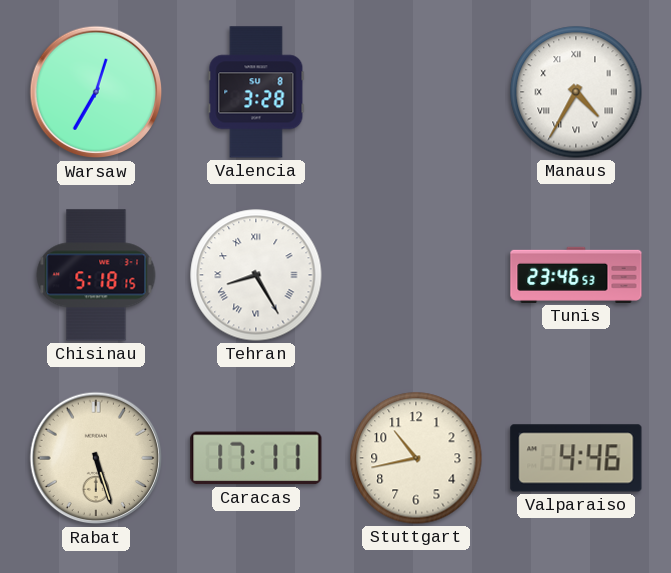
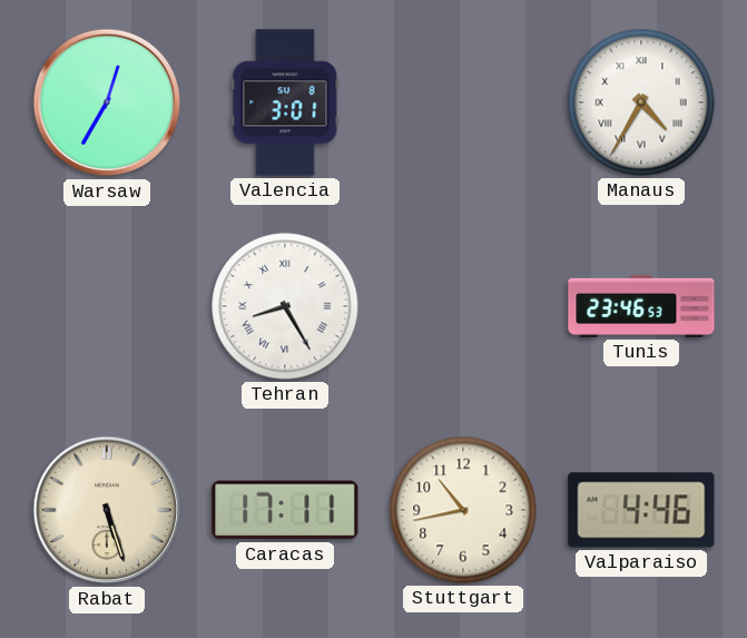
Valencia: 3:28 -> 3:01 (285, 102)
Chisinau: 5:18 -> none (96, 275)
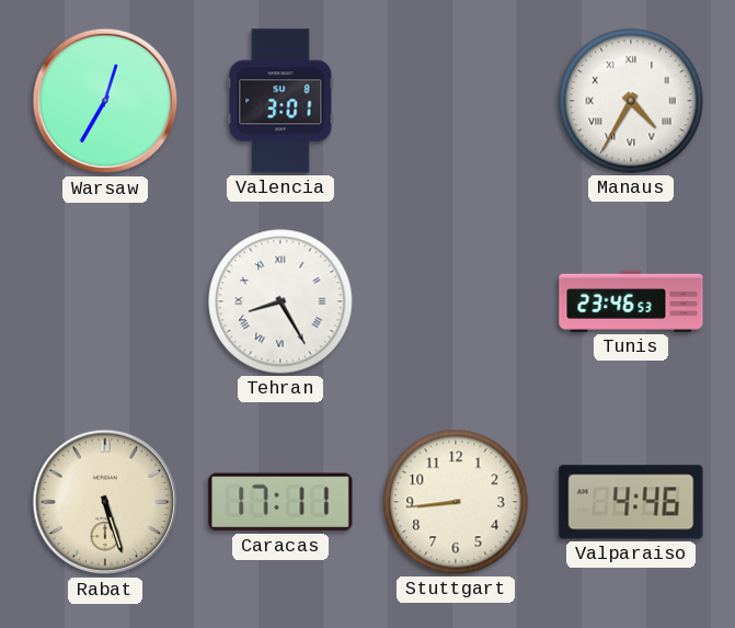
Stuttgart: 10:43 -> 8:44 (456, 502)
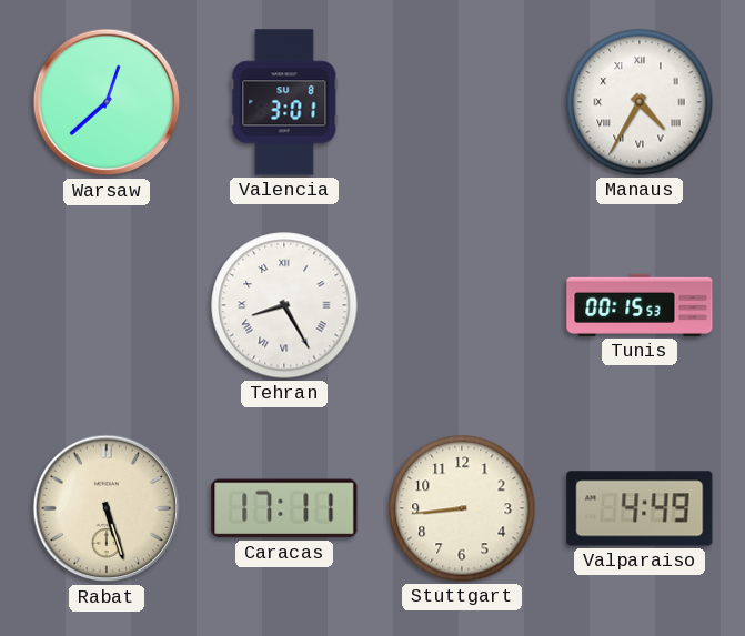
Warsaw: 12:35 -> 12:38 (107, 102)
Tunis: 23:46 -> 00:15 (640, 305)
Valparaiso: 4:46 -> 4:49 (640, 508)
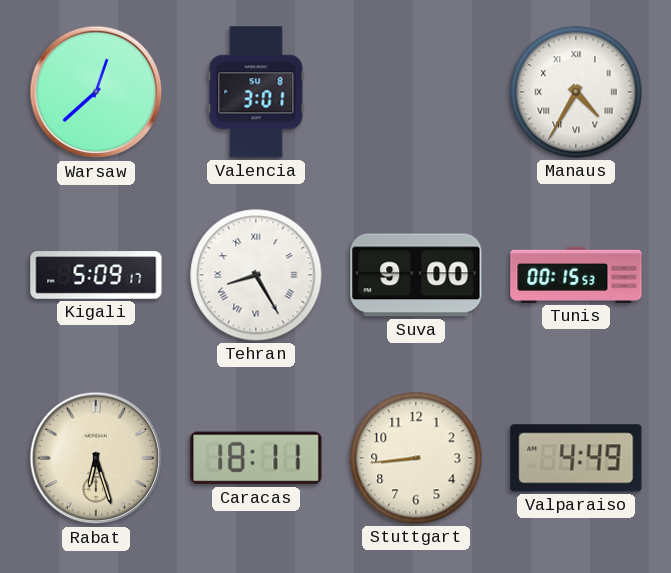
Kigali: none -> 5:09 (96, 275)
Suva: none -> 9:00 (416, 275)
Rabat: 5:27 -> 6:27 (96, 458)
Caracas: 17:11 -> 18:11 (256, 458)
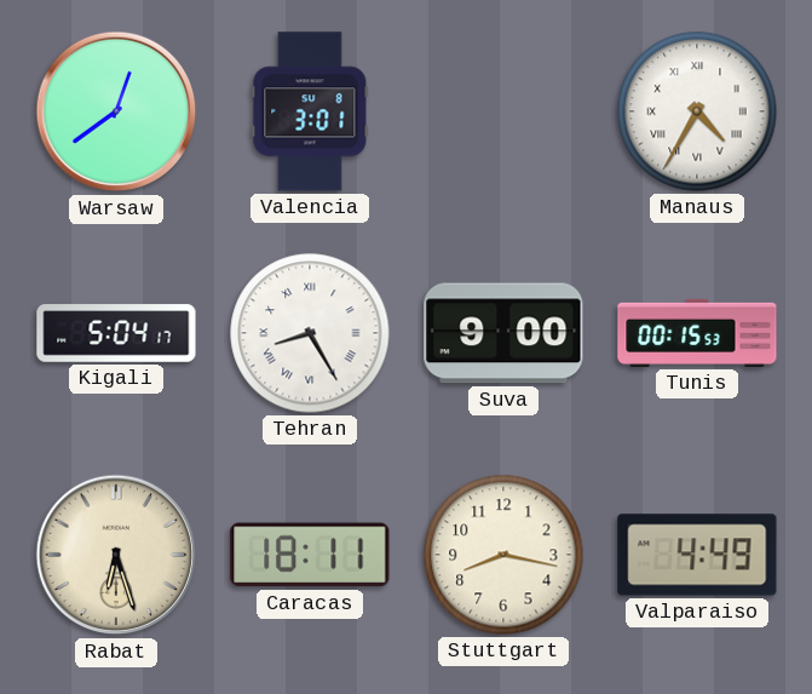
Warsaw: 12:38 -> 12:39 (116, 111)
Kigali: 5:09 -> 5:04 (116, 333)
Stuttgart: 8:44 -> 8:17 (503, 555)
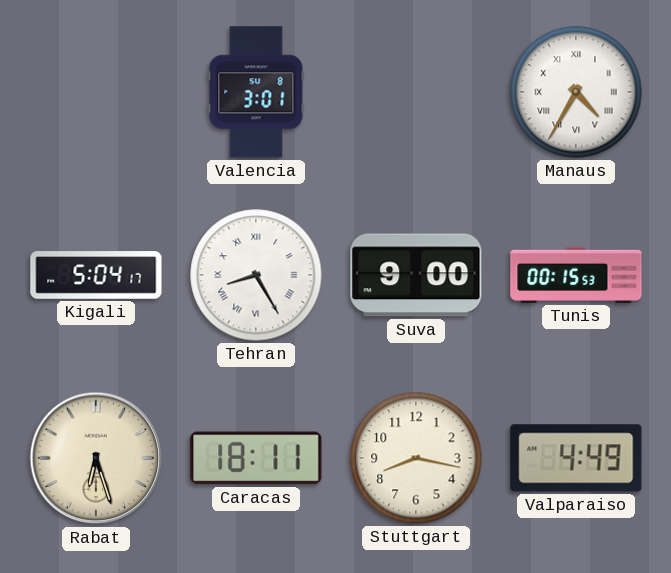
Warsaw: 12:39 -> none (116, 111)
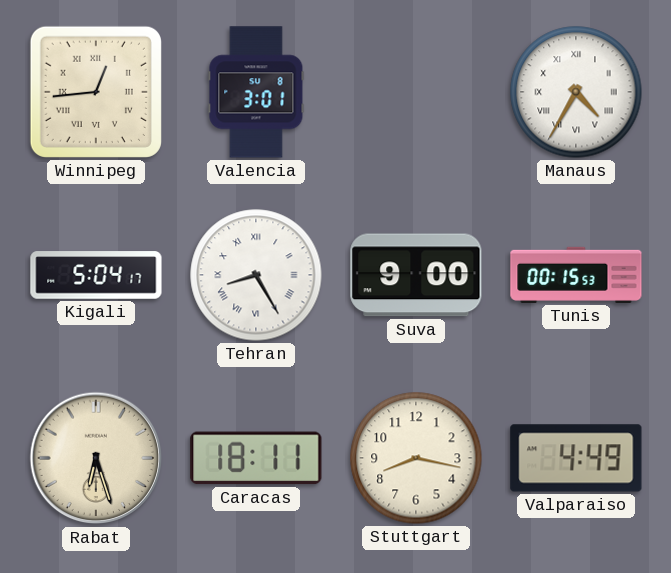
Winnipeg: none -> 12:44 (96, 92)
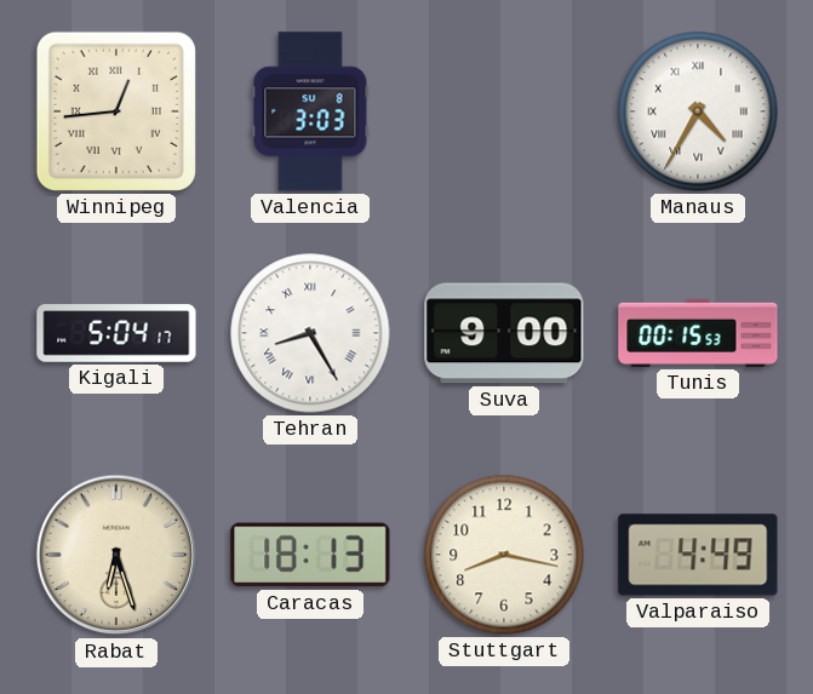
Valencia: 3:01 -> 3:03 (310, 111)
Caracas: 18:11 -> 18:13 (310, 555)
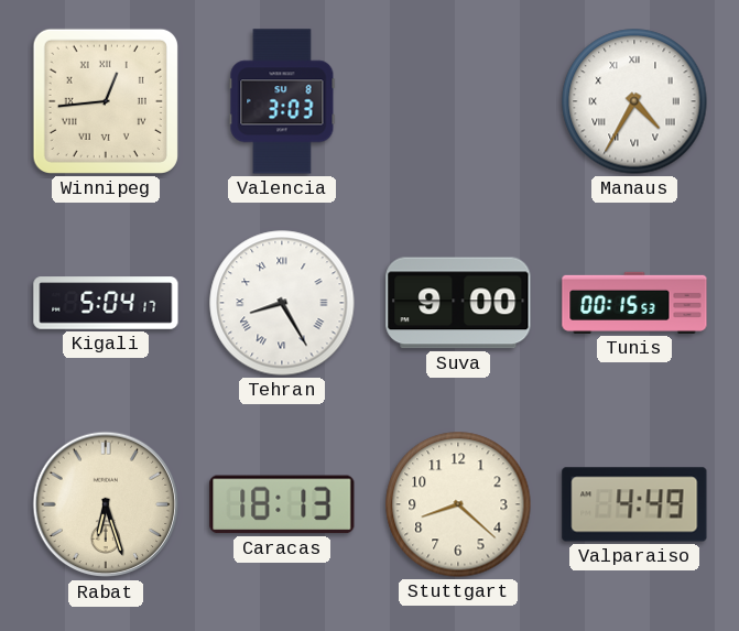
Stuttgart: 8:17 -> 8:22 (458, 504)
